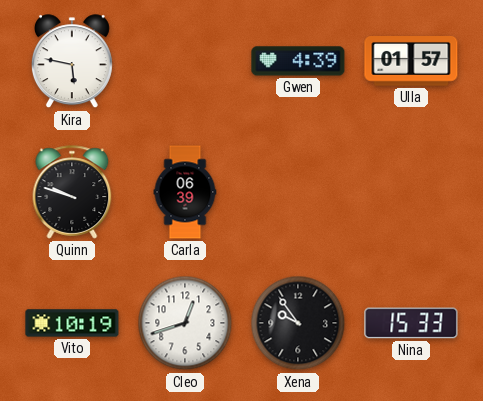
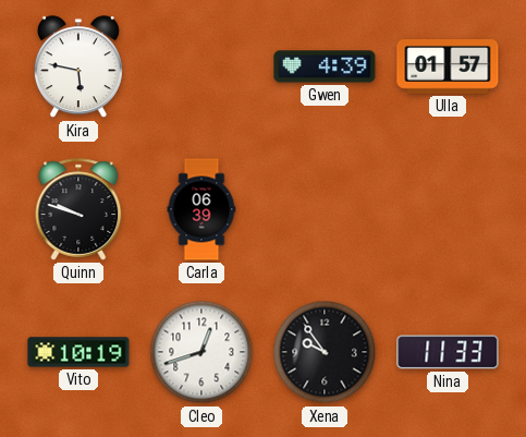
Nina: 15:33 -> 11:33 (448, 352)
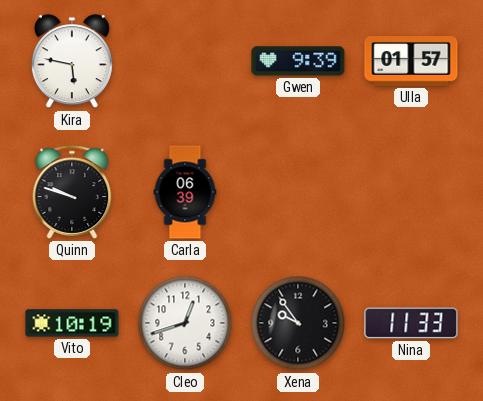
Gwen: 4:39 -> 9:39 (298, 61)
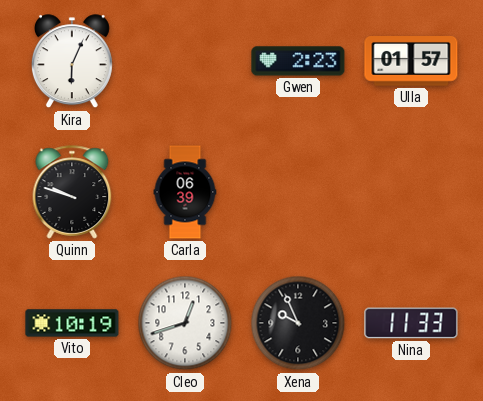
Kira: 5:47 -> 6:04 (72, 62)
Gwen: 9:39 -> 2:23 (298, 61)
Xena: 9:54 -> 9:56 (298, 323)
